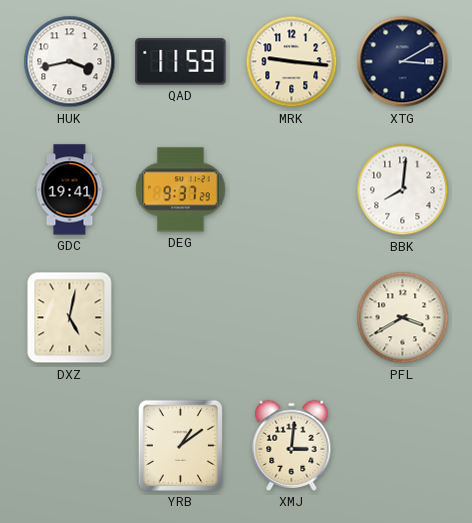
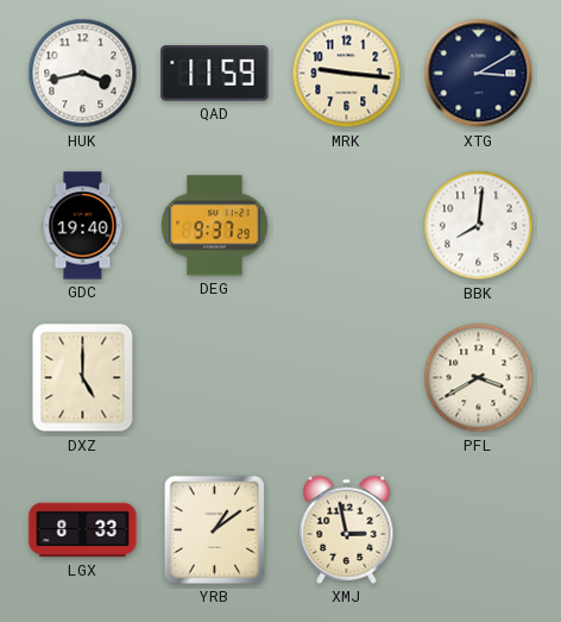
GDC: 19:41 -> 19:40 (83, 226)
DXZ: 5:02 -> 5:00 (83, 378)
LGX: none -> 8:33 (83, 530)
XMJ: 3:01 -> 2:58 (347, 529)
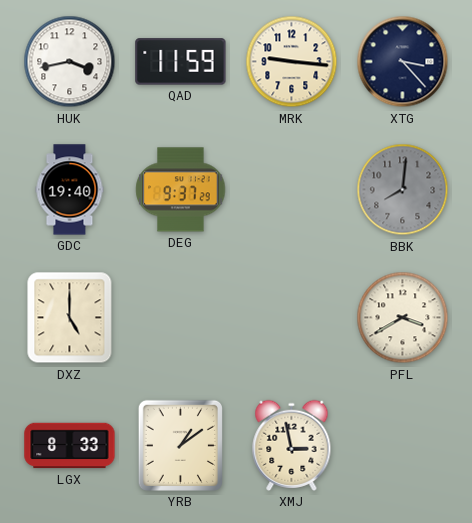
XTG: 3:10 -> 3:23 (403, 62)
BBK dial: white -> grey (403, 190)
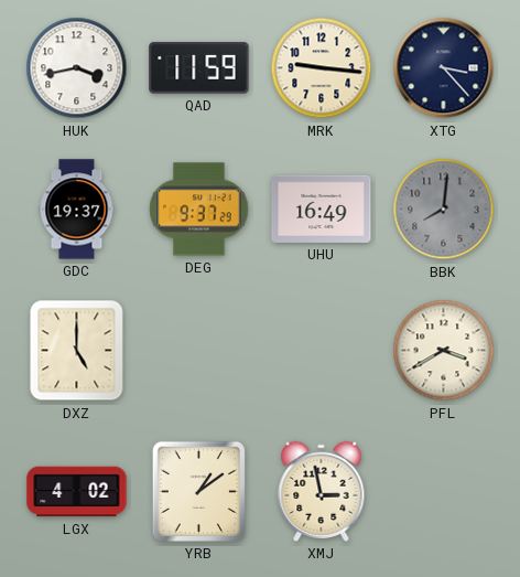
GDC: 19:40 -> 19:37 (77, 210)
UHU: none -> 16:49 (322, 209)
LGX: 8:33 -> 4:02 (77, 492)
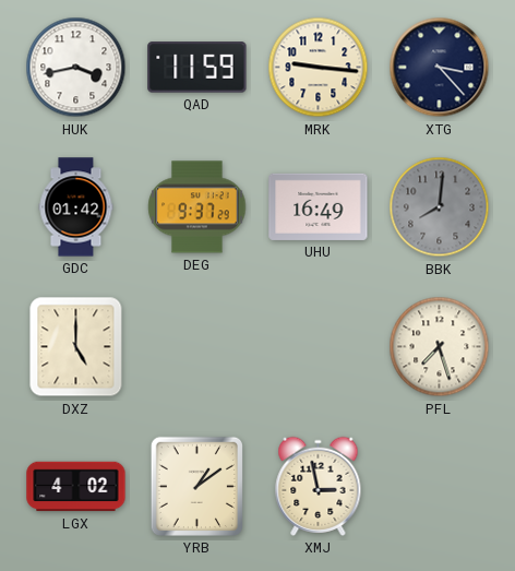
GDC: 19:37 -> 01:42 (76, 207)
PFL: 3:40 -> 7:27 (440, 347)
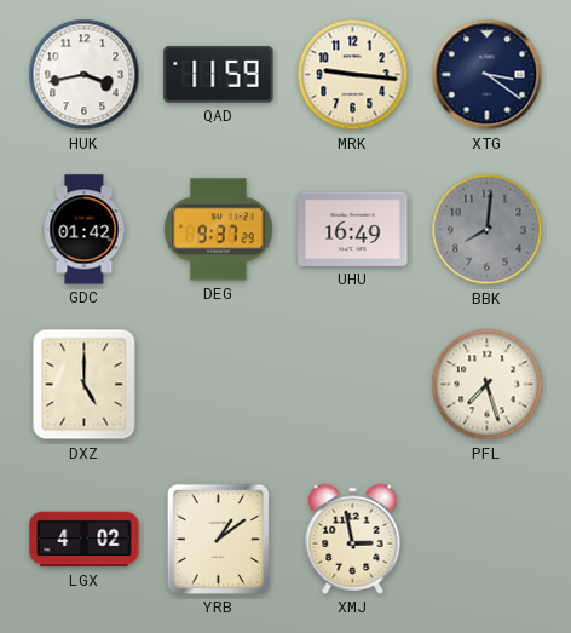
XTG: 3:23 -> 3:21 (488, 75)
